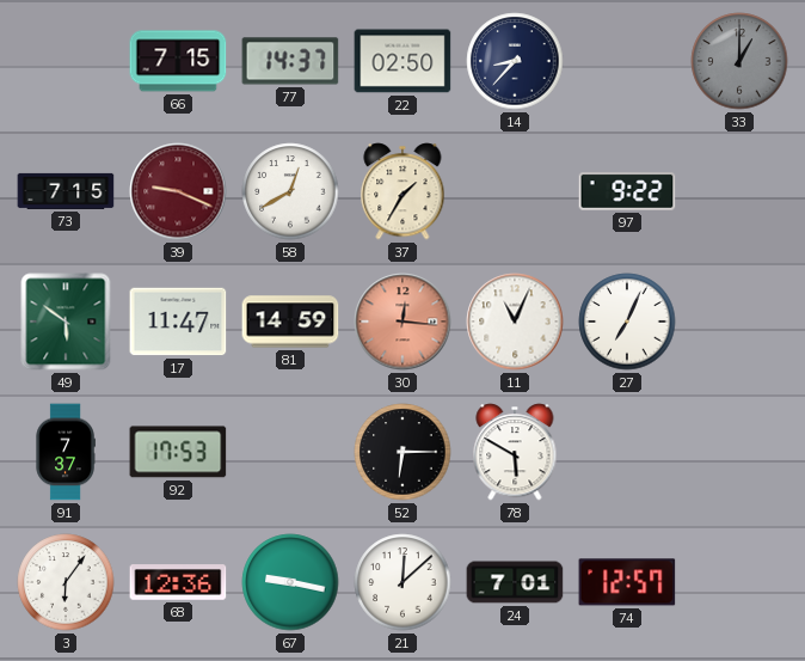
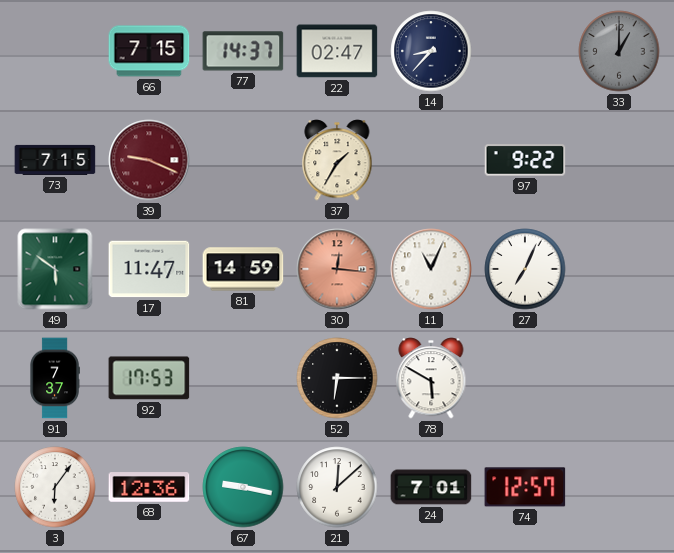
22: 02:50 -> 02:47 (337, 51)
58: 12:40 -> none (290, 191)
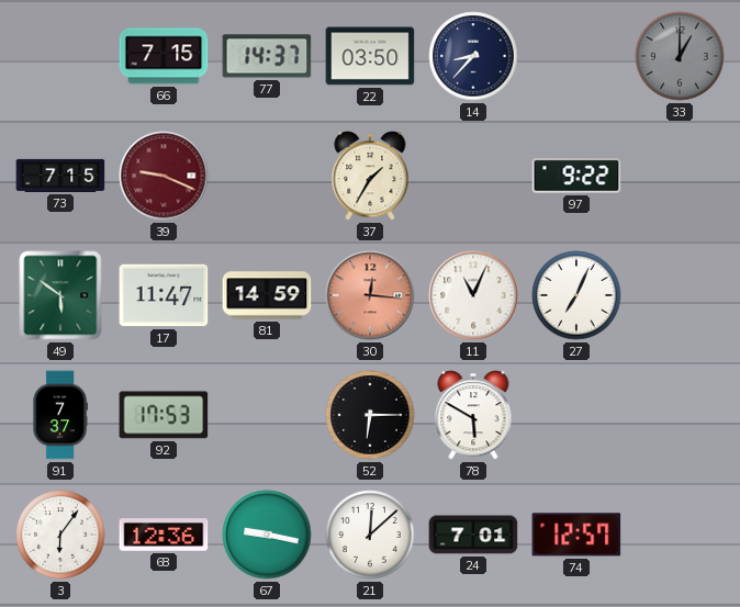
22: 02:47 -> 03:50 (370, 56)
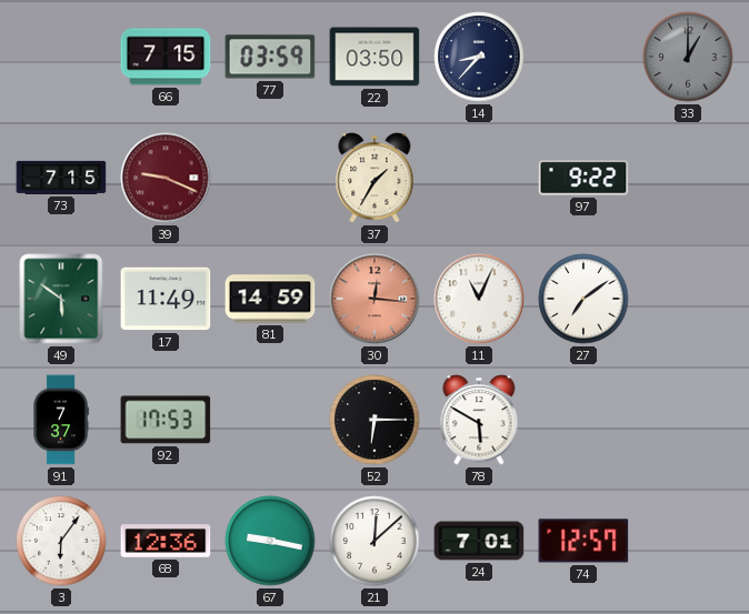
77: 14:37 -> 03:59 (270, 57)
17: 11:47 -> 11:49 (166, 299)
27: 7:04 -> 7:09 (583, 299)
